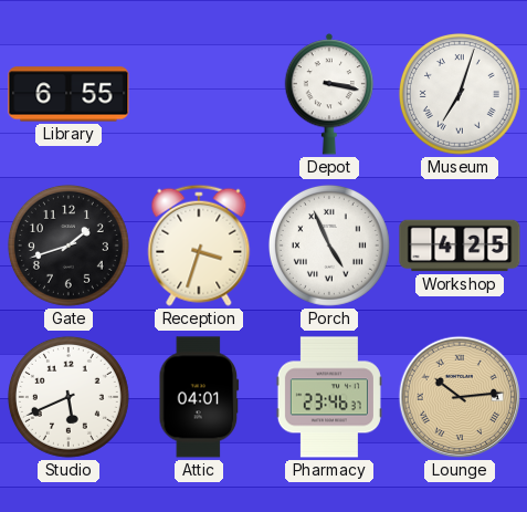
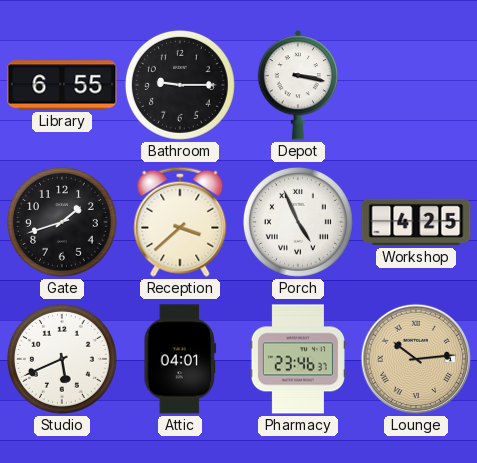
Bathroom: none -> 9:15 (180, 85)
Museum: 7:03 -> none (460, 94)
Reception: 3:33 -> 3:38 (180, 222)
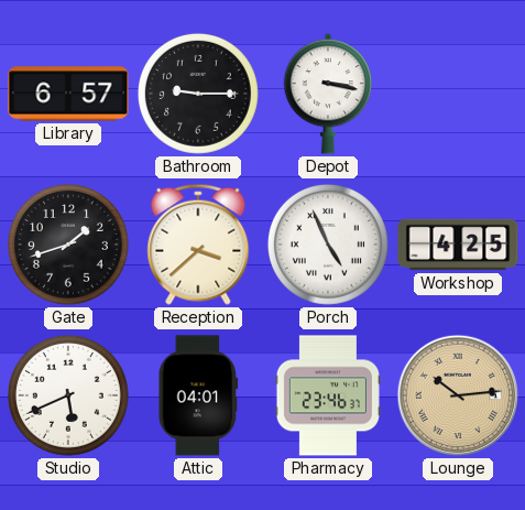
Library: 6:55 -> 6:57 (68, 94)
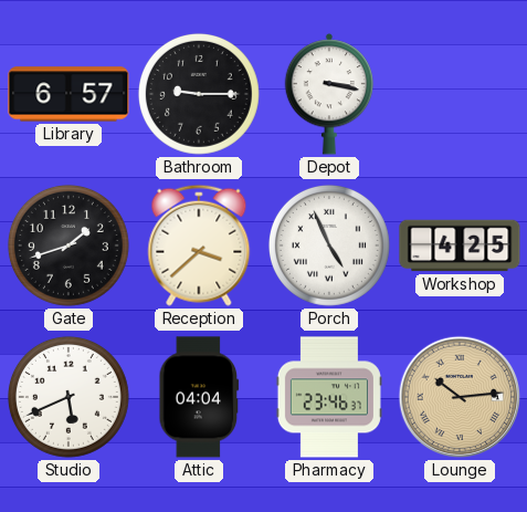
Attic: 04:01 -> 04:04 (199, 397)
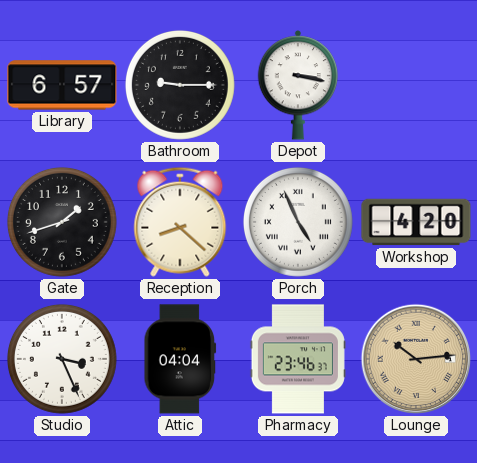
Reception: 3:38 -> 8:22 (180, 222)
Workshop: 4:25 -> 4:20 (416, 222)
Studio: 5:41 -> 3:26 (62, 359)
